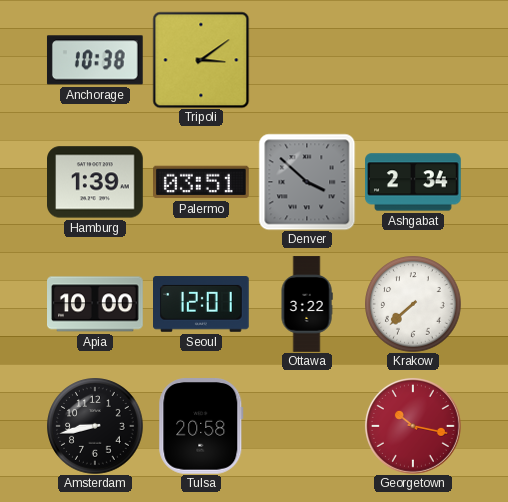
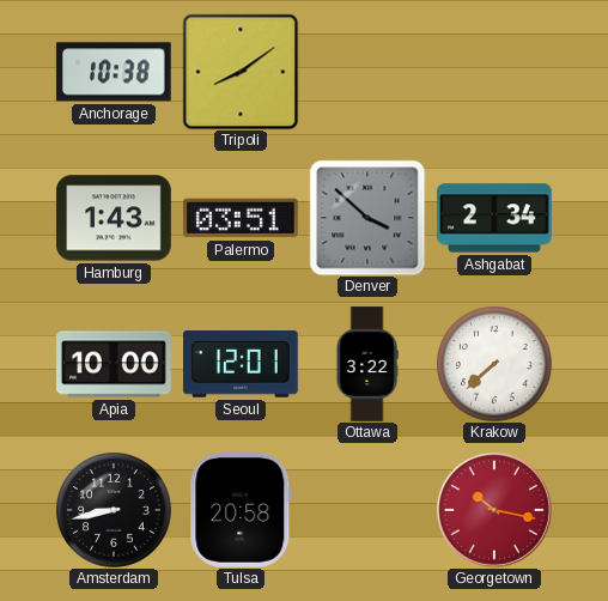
Tripoli: 3:09 -> 8:09 (241, 72)
Hamburg: 1:39 -> 1:43 (115, 218)
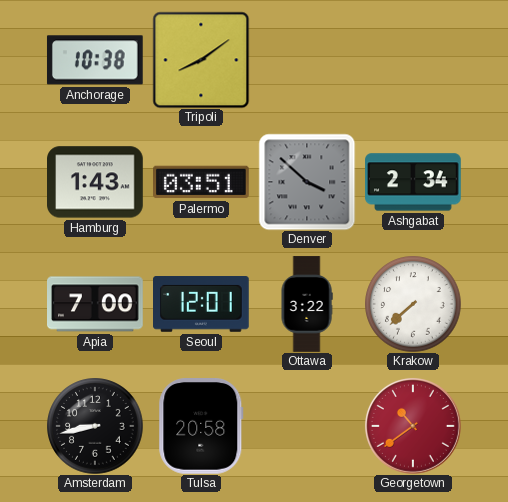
Apia: 10:00 -> 7:00 (96, 304)
Georgetown: 10:17 -> 10:39 (413, 426)
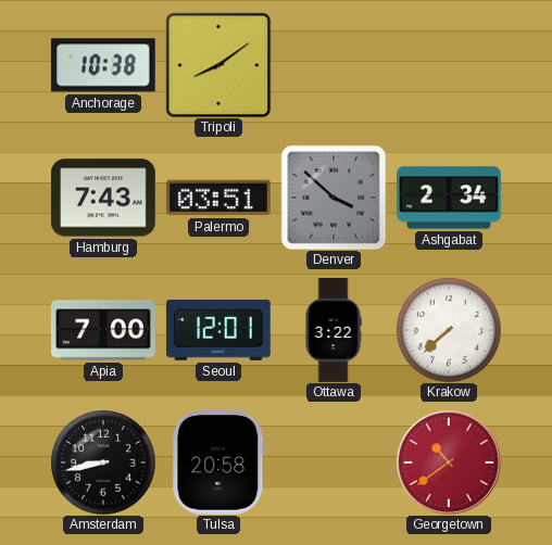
Hamburg: 1:43 -> 7:43 (104, 198)
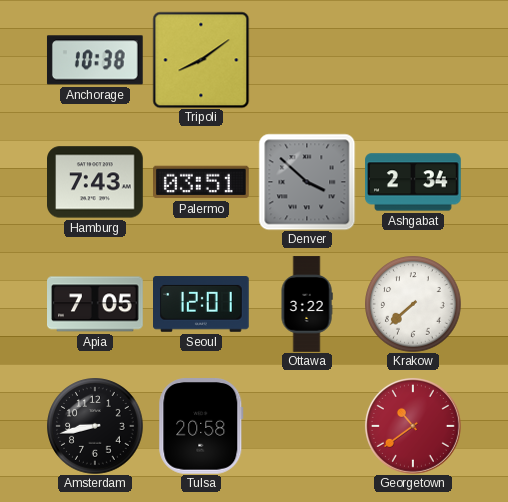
Apia: 7:00 -> 7:05 (96, 304)
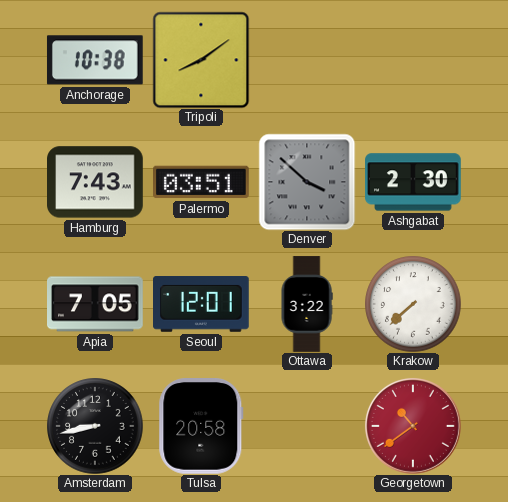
Ashgabat: 2:34 -> 2:30 (413, 182)
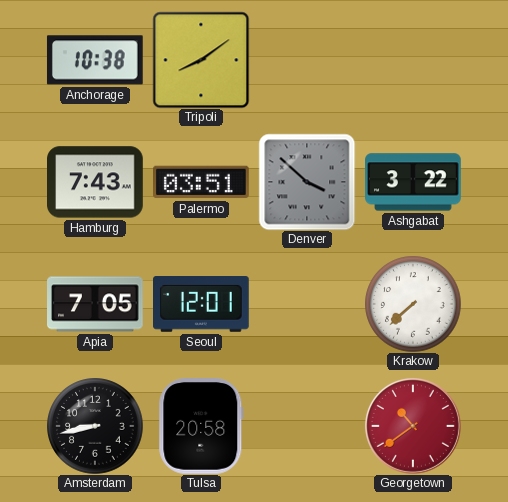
Ashgabat: 2:30 -> 3:22 (413, 182)
Ottawa: 3:22 -> none (307, 304)
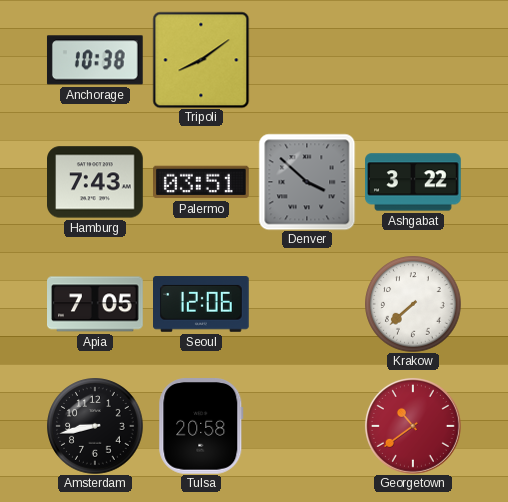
Seoul: 12:01 -> 12:06 (202, 305)
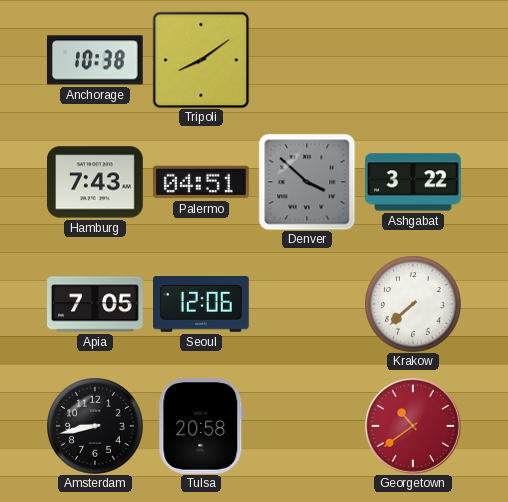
Palermo: 03:51 -> 04:51 (202, 182)
